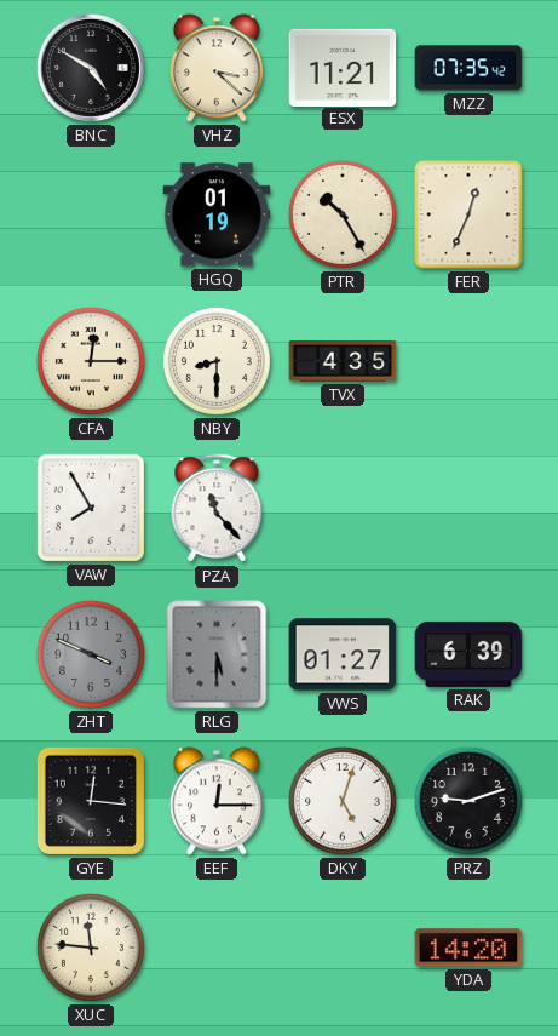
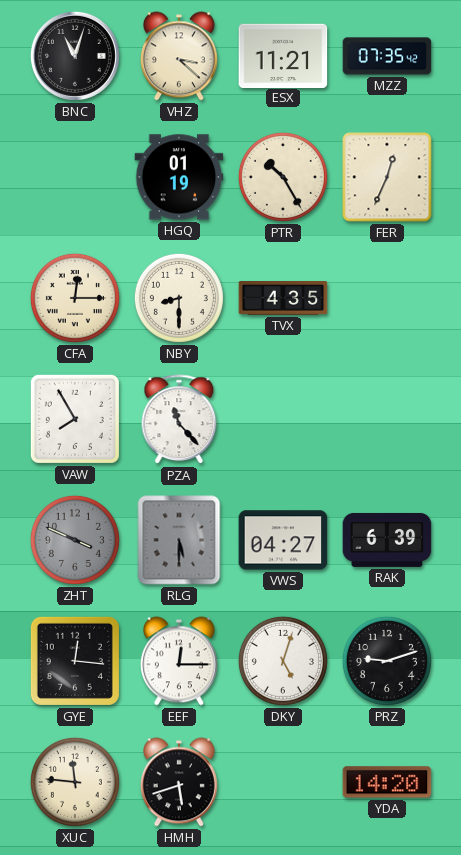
BNC: 4:50 -> 11:03 (75, 56)
VWS: 01:27 -> 04:27 (283, 540)
HMH: none -> 5:42 (179, 782)
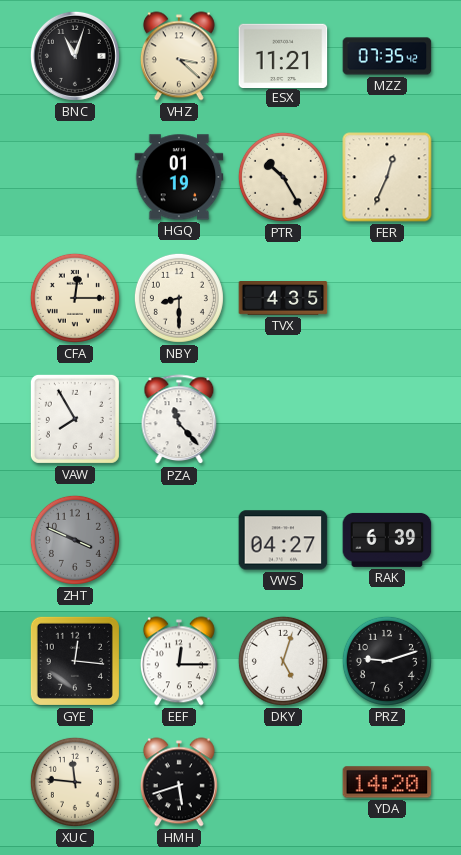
RLG: 5:30 -> none (179, 540)
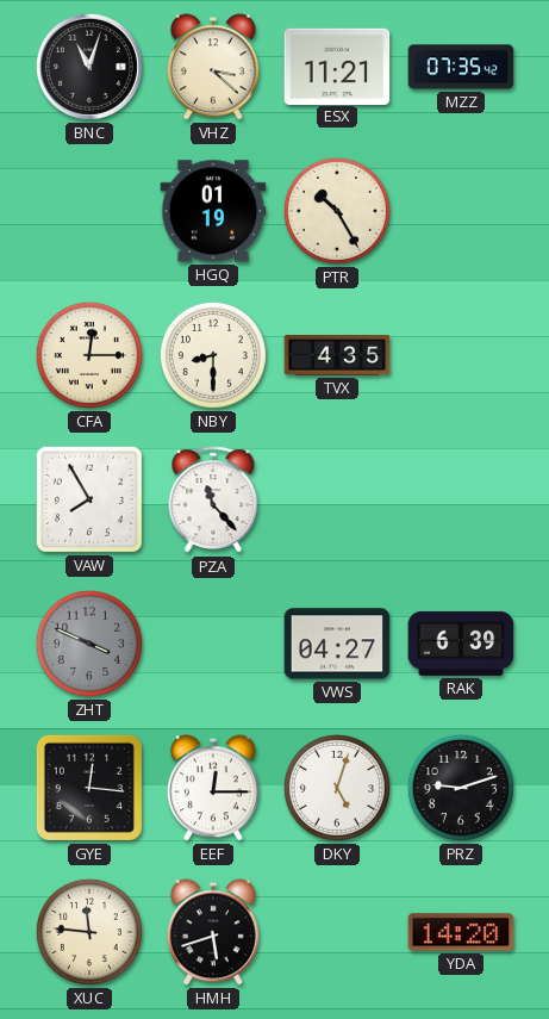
FER: 12:34 -> none (387, 177)
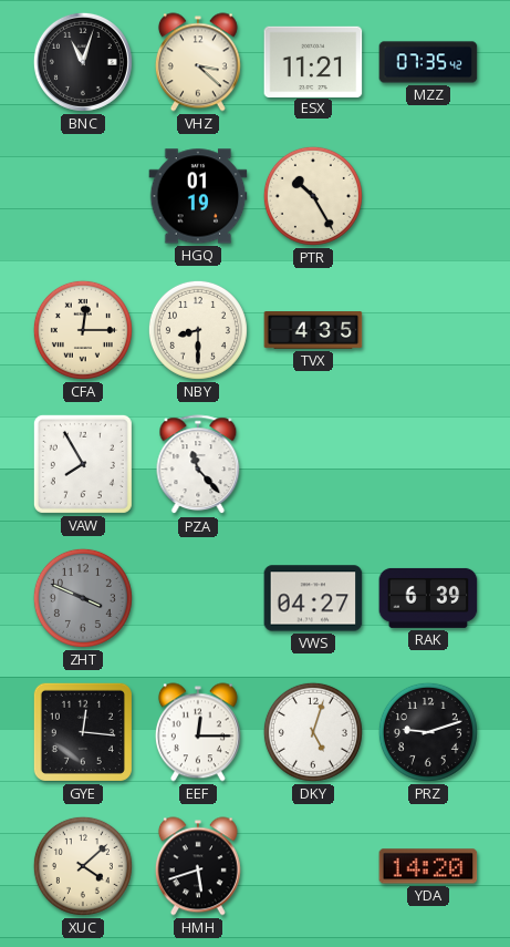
XUC: 11:46 -> 4:08 (83, 866)
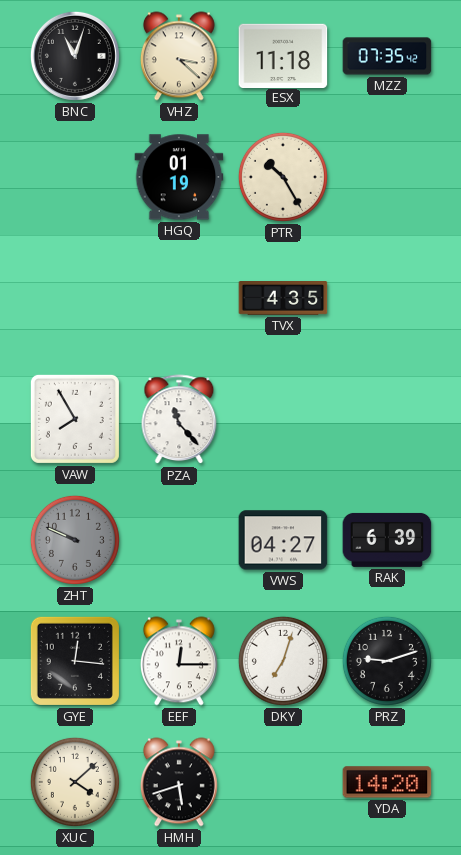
ESX: 11:21 -> 11:18 (283, 55)
CFA: 12:15 -> none (83, 330)
NBY: 8:30 -> none (198, 330)
ZHT: 3:49 -> 9:49 (75, 540)
DKY: 5:03 -> 7:03 (283, 661)
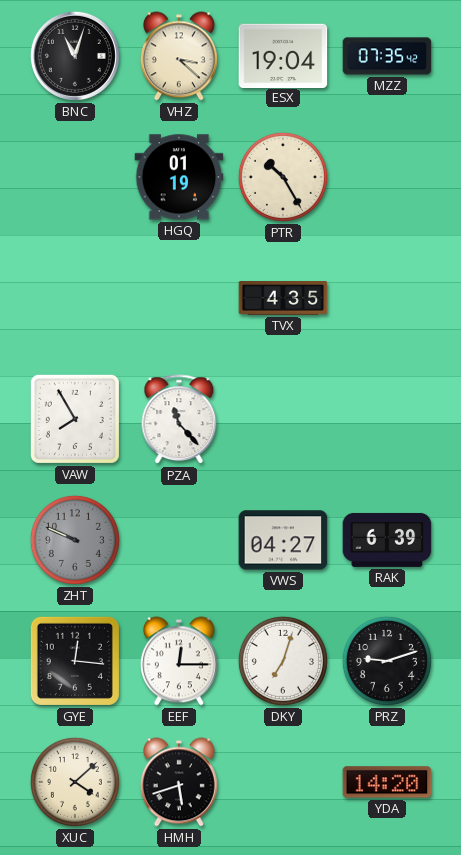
ESX: 11:18 -> 19:04 (283, 55)
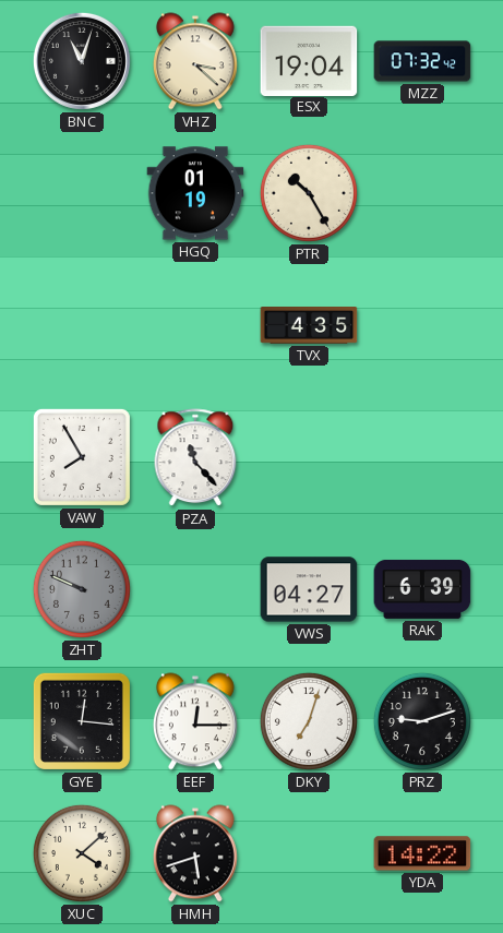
MZZ: 07:35 -> 07:32 (422, 61)
YDA: 14:20 -> 14:22 (422, 853)
